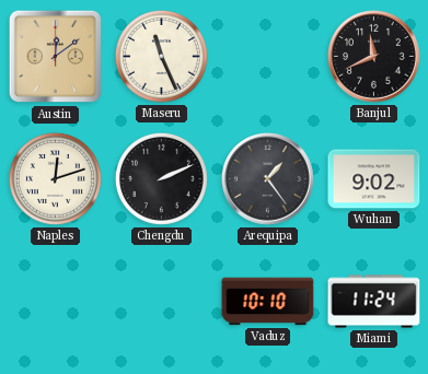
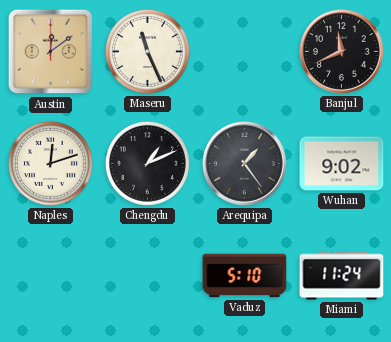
Chengdu: 2:11 -> 1:11 (147, 163)
Vaduz: 10:10 -> 5:10 (245, 276)
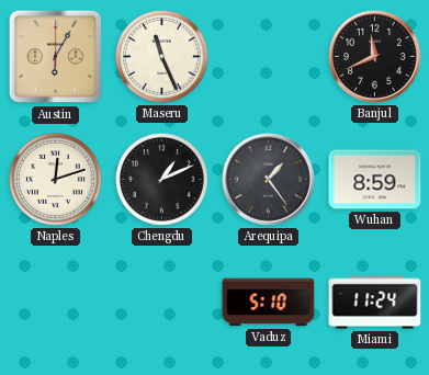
Austin: 12:09 -> 6:05 (56, 57)
Wuhan: 9:02 -> 8:59 (375, 180)
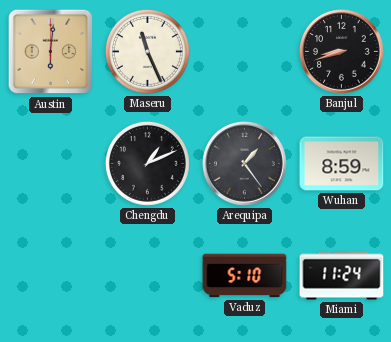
Austin: 6:05 -> 6:01 (51, 52)
Banjul: 11:41 -> 8:42 (342, 52)
Naples: 12:12 -> none (55, 179)
